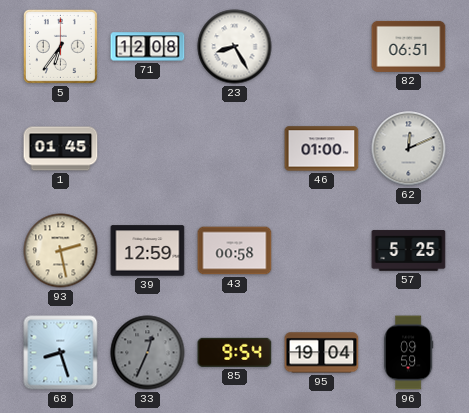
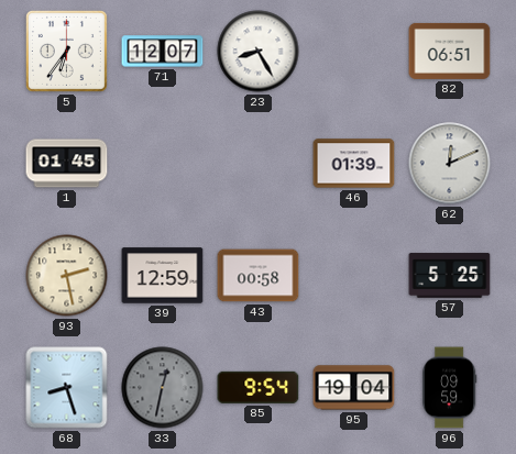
71: 12:08 -> 12:07 (163, 52)
46: 01:00 -> 01:39 (354, 164)
33: 12:34 -> 12:32 (163, 388)
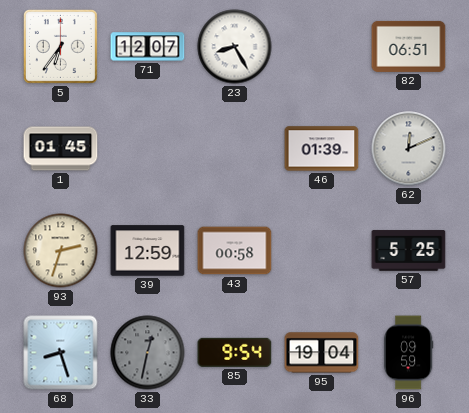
93: 2:28 -> 2:33 (61, 251)
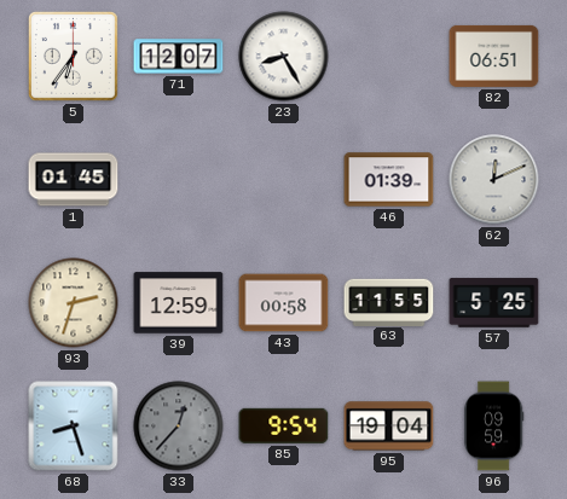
63: none -> 11:55 (389, 302)
33: 12:32 -> 12:37 (179, 427)
